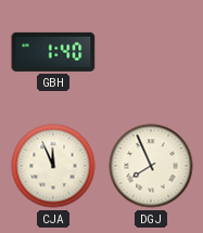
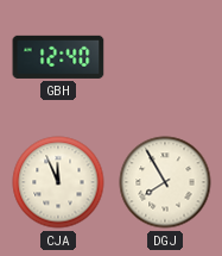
GBH: 1:40 -> 12:40 (58, 57)
DGJ: 7:56 -> 7:55 (165, 182)
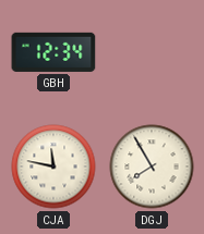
GBH: 12:40 -> 12:34 (53, 52)
CJA: 11:56 -> 11:47 (53, 167)
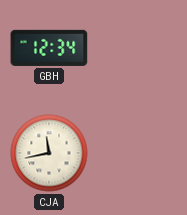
CJA: 11:47 -> 11:43 (49, 153)
DGJ: 7:55 -> none (152, 167)
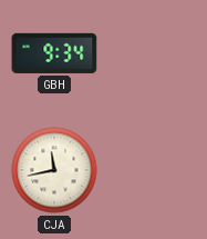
GBH: 12:34 -> 9:34 (54, 53)
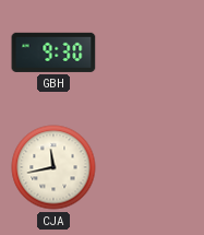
GBH: 9:34 -> 9:30 (53, 52)
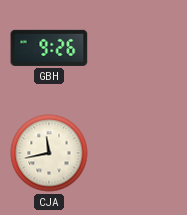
GBH: 9:30 -> 9:26 (49, 48)
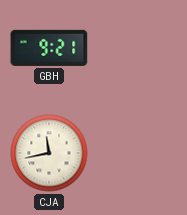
GBH: 9:26 -> 9:21 (49, 48)
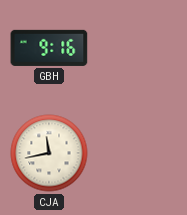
GBH: 9:21 -> 9:16 (49, 48)
